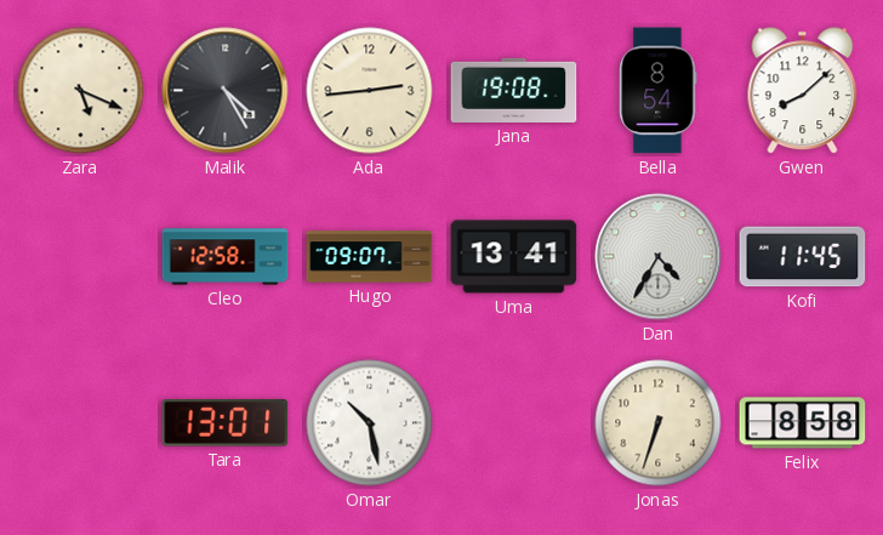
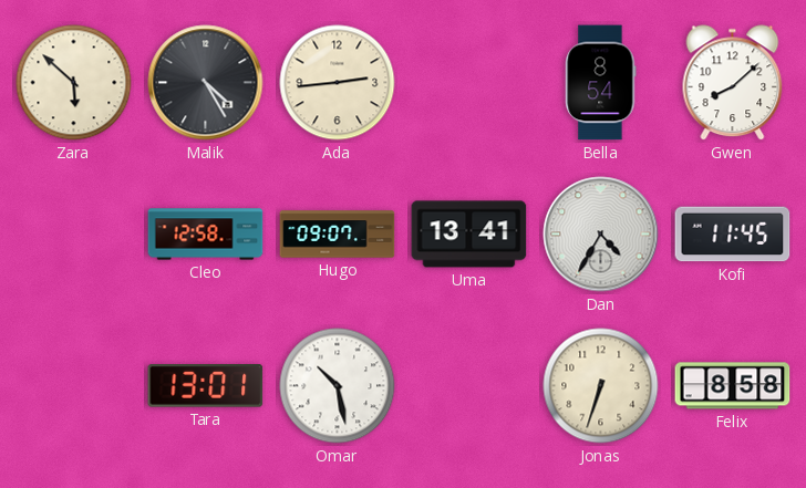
Zara: 5:19 -> 5:52 (74, 83)
Jana: 19:08 -> none (514, 90)
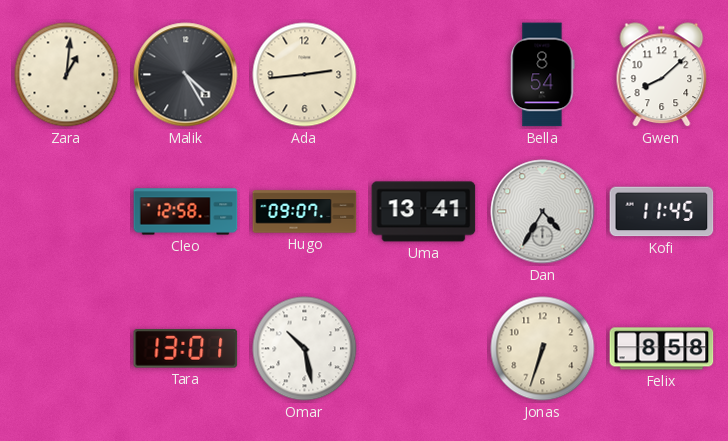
Zara: 5:52 -> 1:01 (67, 75)
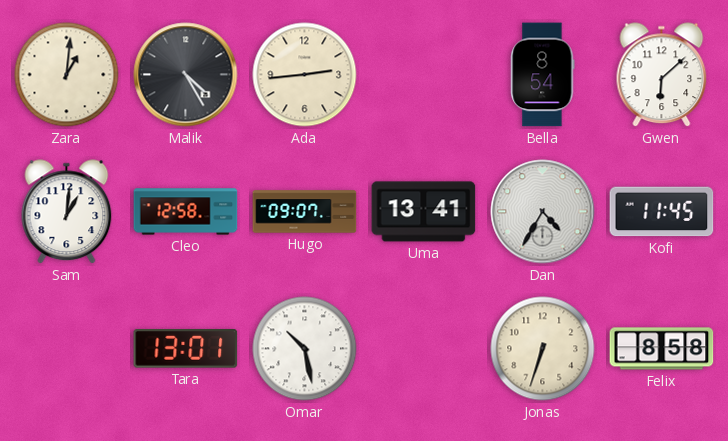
Gwen: 8:08 -> 6:08 (662, 75)
Sam: none -> 1:01 (67, 212)
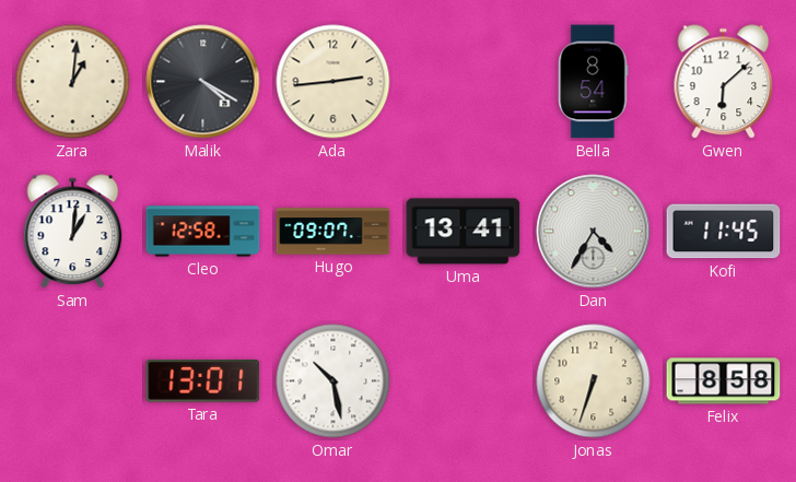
Malik: 4:25 -> 4:20 (203, 82)
